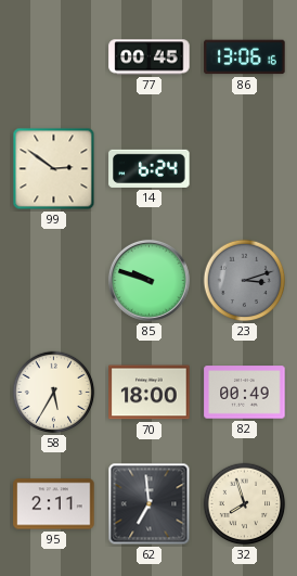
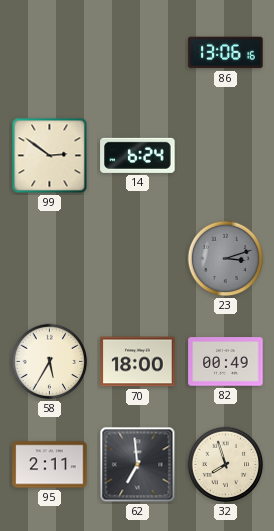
77: 00:45 -> none (150, 57)
85: 9:48 -> none (148, 280)
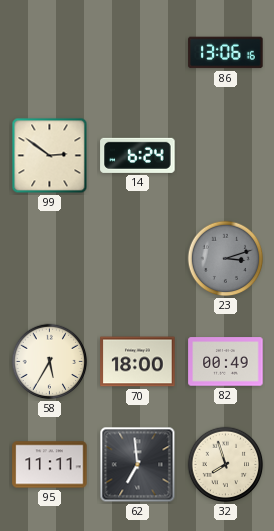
95: 2:11 -> 11:11 (50, 465)
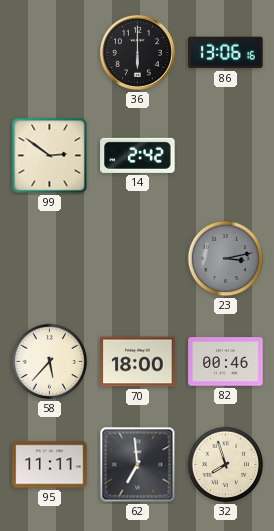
36: none -> 6:00 (137, 52)
14: 6:24 -> 2:42 (138, 155)
23: 3:12 -> 3:13 (226, 259)
58: 5:35 -> 5:37 (50, 362)
82: 00:49 -> 00:46 (226, 362)
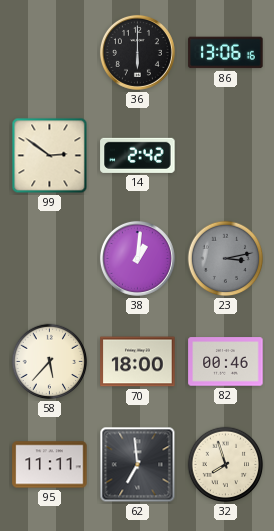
38: none -> 1:01 (137, 258)
